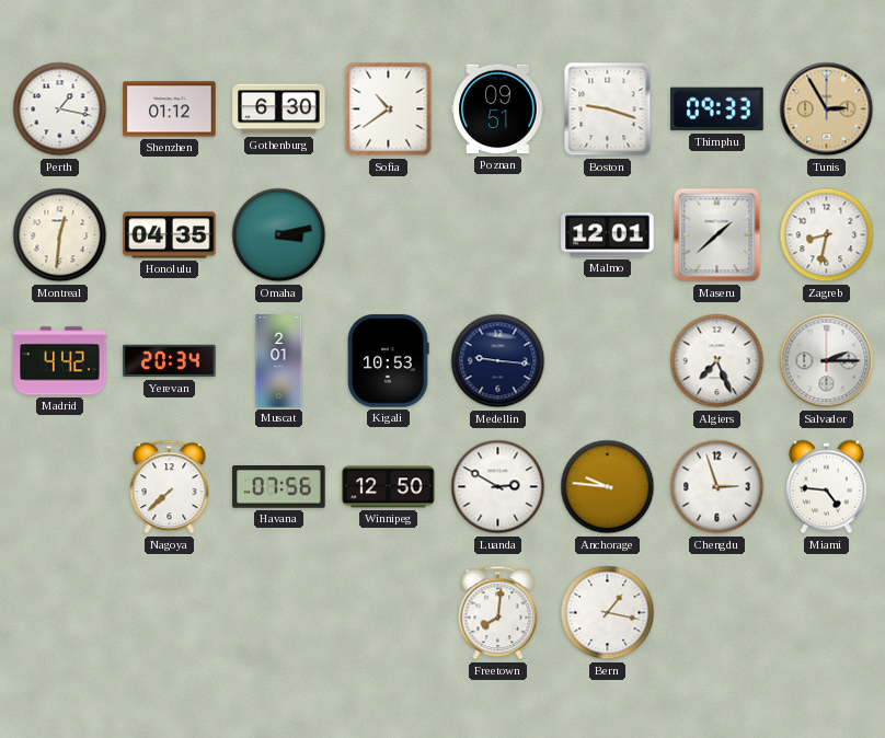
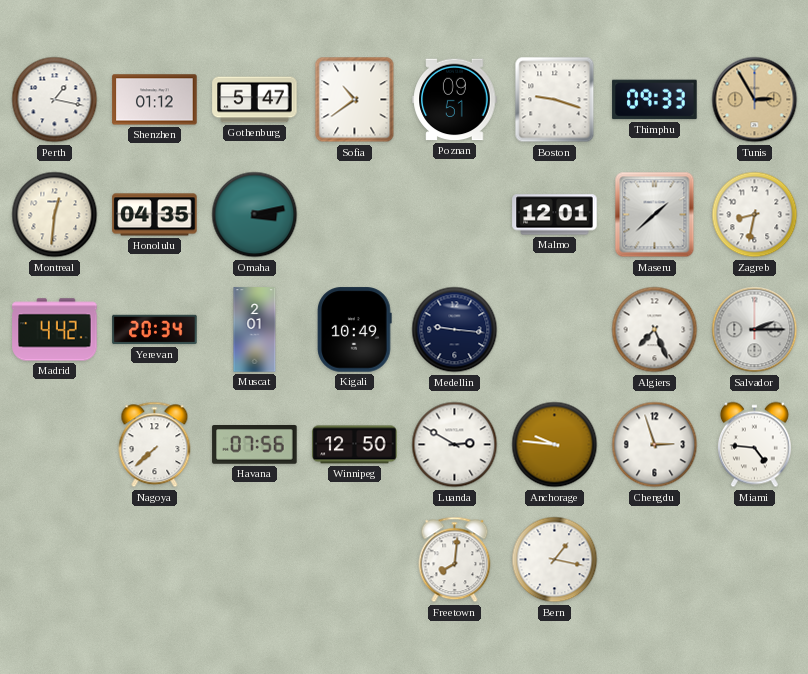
Gothenburg: 6:30 -> 5:47 (255, 100)
Kigali: 10:53 -> 10:49 (355, 330)
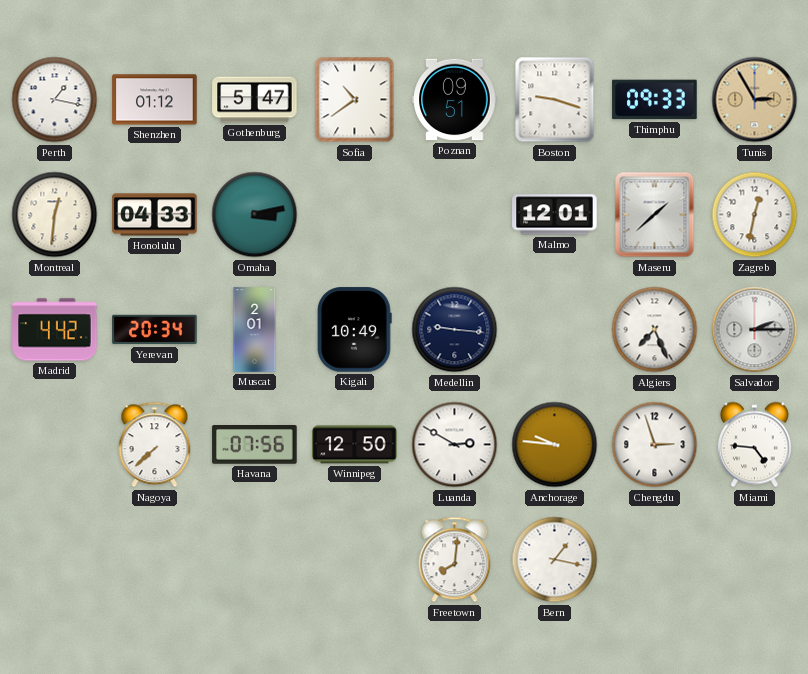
Honolulu: 04:35 -> 04:33 (155, 215)
Zagreb: 8:32 -> 12:32 (755, 215)
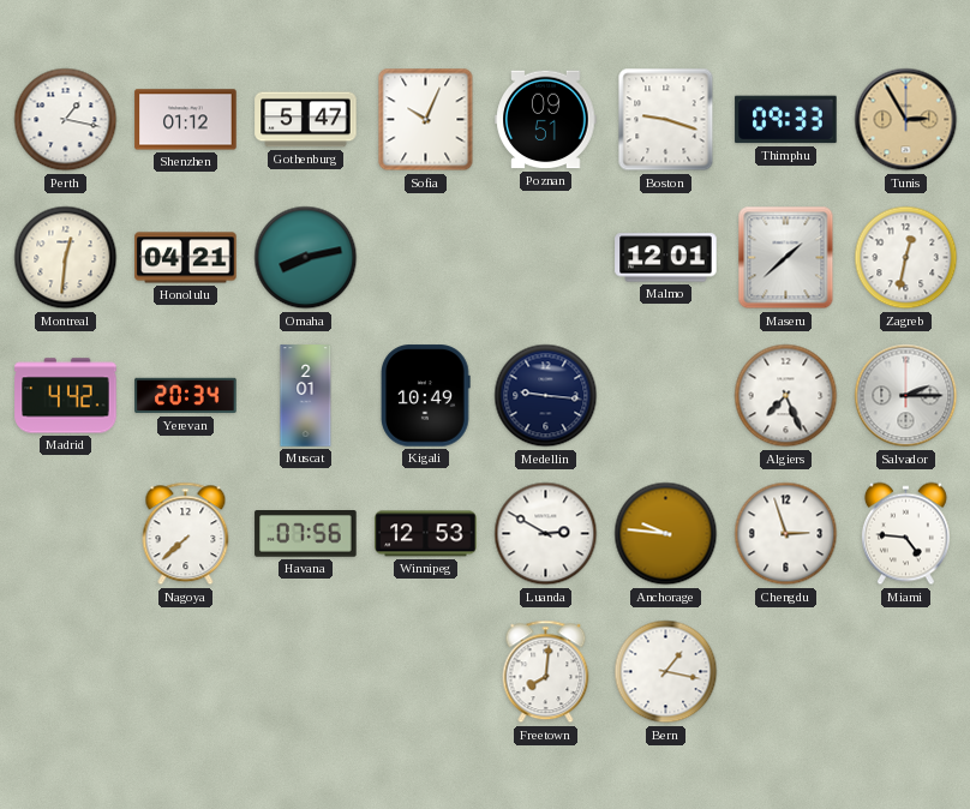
Sofia: 10:39 -> 10:04 (426, 120)
Honolulu: 04:33 -> 04:21 (186, 258)
Omaha: 3:13 -> 8:13 (306, 258)
Winnipeg: 12:50 -> 12:53 (426, 534)
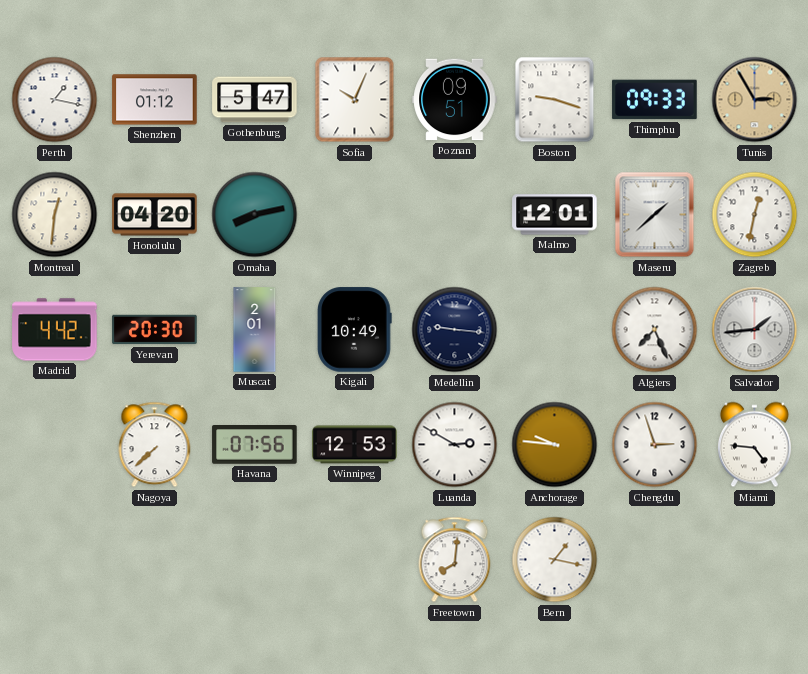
Honolulu: 04:21 -> 04:20 (155, 215)
Yerevan: 20:34 -> 20:30 (155, 330)
Salvador: 2:15 -> 1:44 (755, 330)
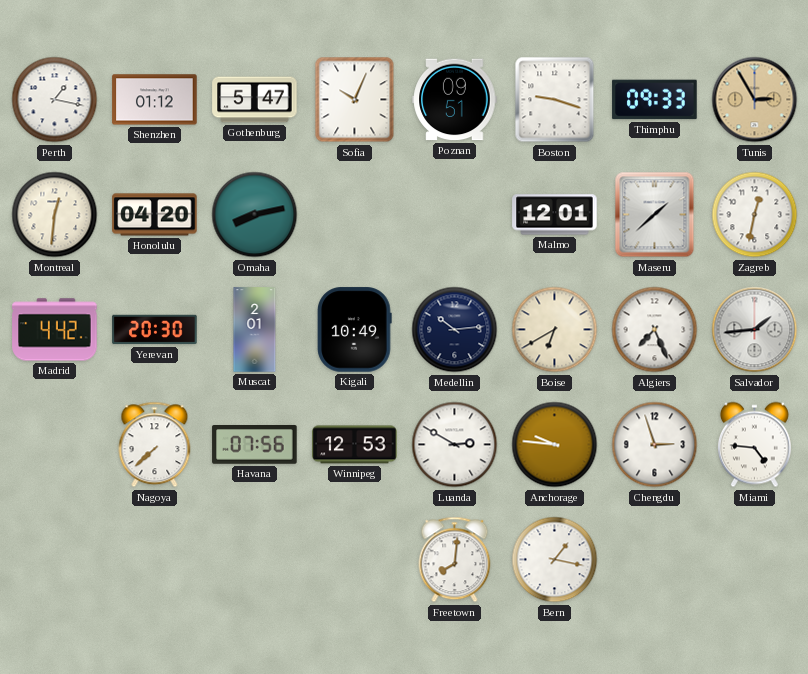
Medellin: 9:16 -> 10:14 (455, 330)
Boise: none -> 6:40 (555, 330)
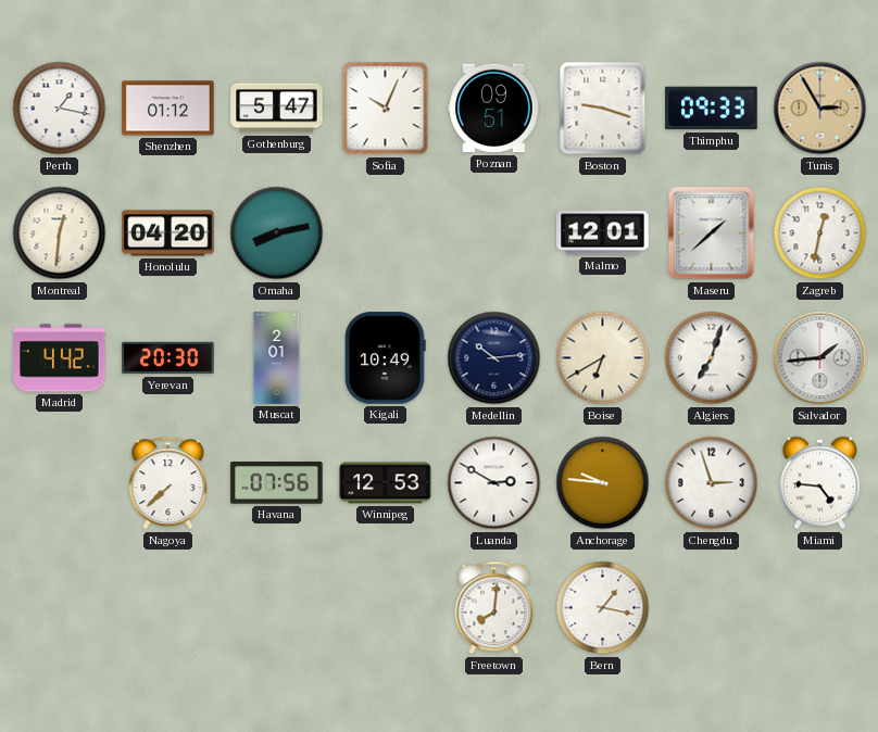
Algiers: 7:26 -> 7:03 (712, 358)
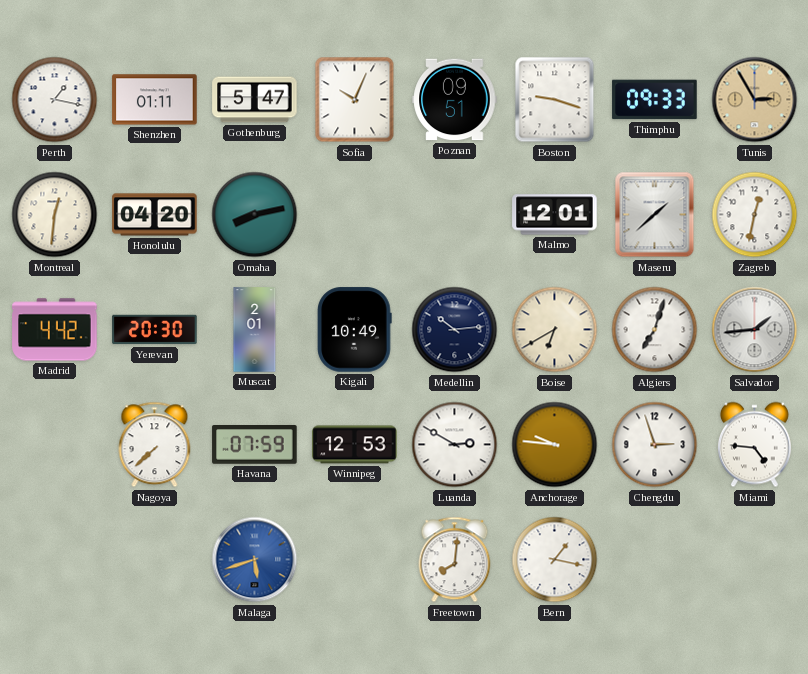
Shenzhen: 01:12 -> 01:11 (155, 100)
Havana: 07:56 -> 07:59 (255, 445)
Malaga: none -> 5:42 (255, 560)
